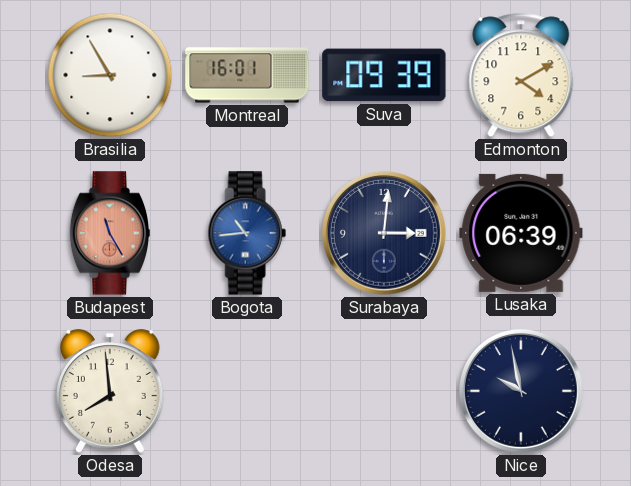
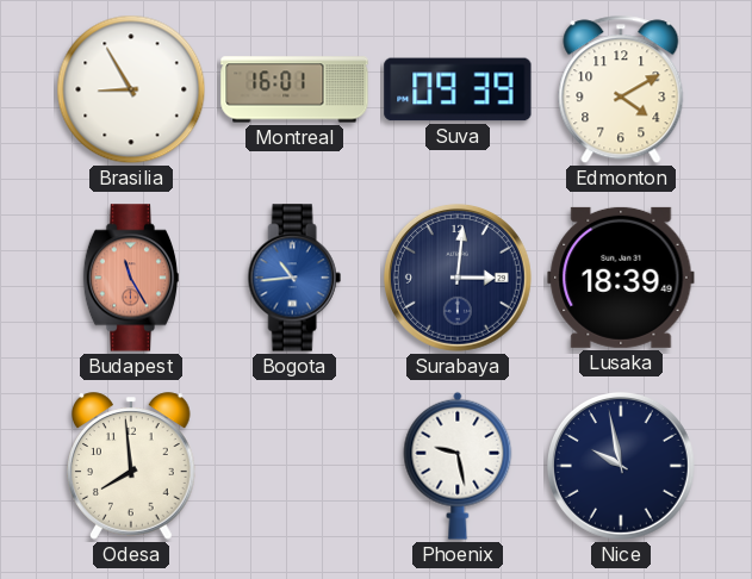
Lusaka: 06:39 -> 18:39 (621, 278)
Phoenix: none -> 9:28 (458, 466)
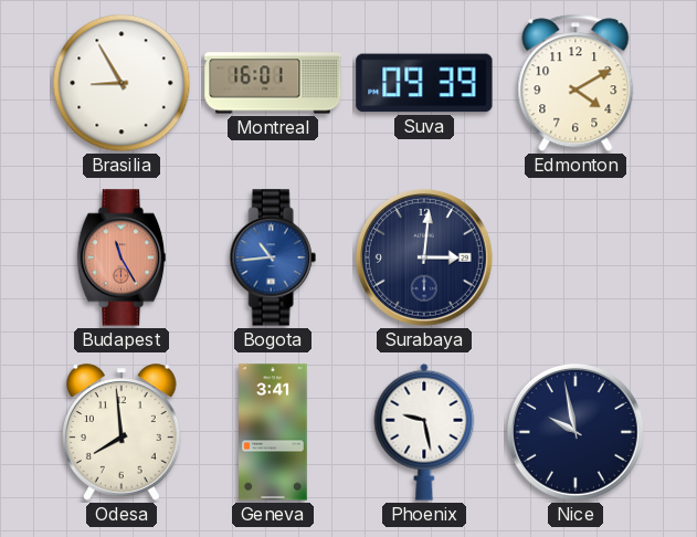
Lusaka: 18:39 -> none (621, 278)
Geneva: none -> 3:41 (274, 432)
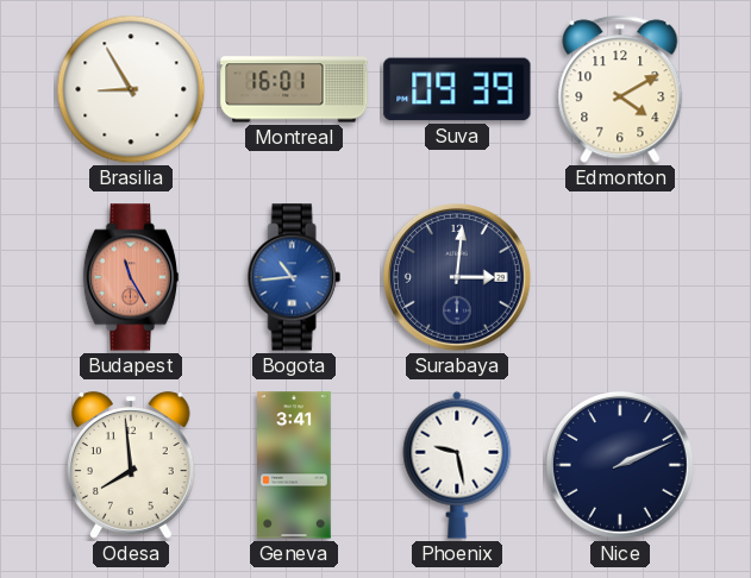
Nice: 9:58 -> 2:11 (620, 465)
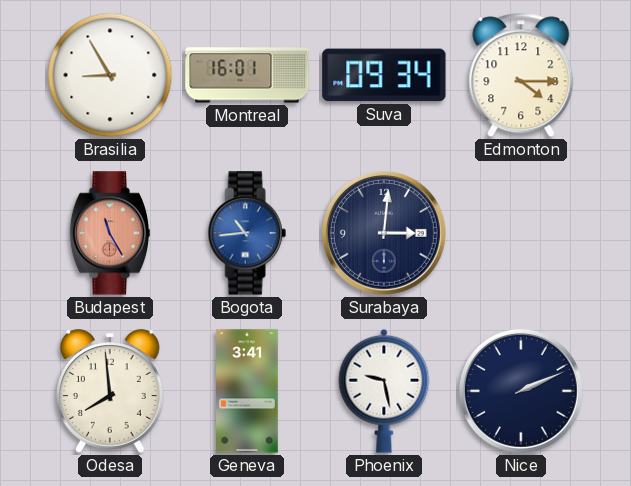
Suva: 09:39 -> 09:34 (384, 75)
Edmonton: 4:10 -> 4:15 (521, 75)
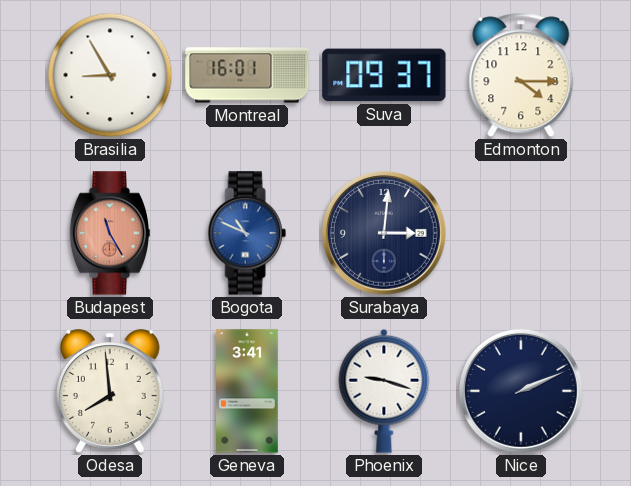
Suva: 09:34 -> 09:37 (384, 75)
Bogota: 10:44 -> 10:49 (247, 233)
Phoenix: 9:28 -> 9:18 (384, 391)
